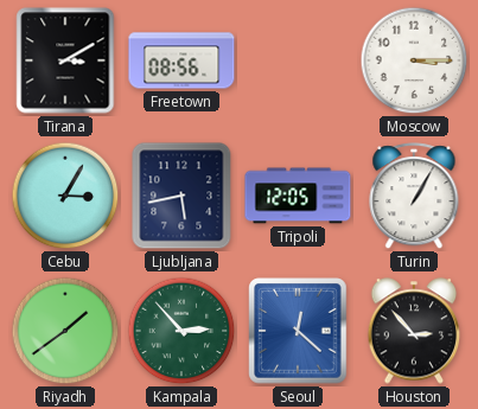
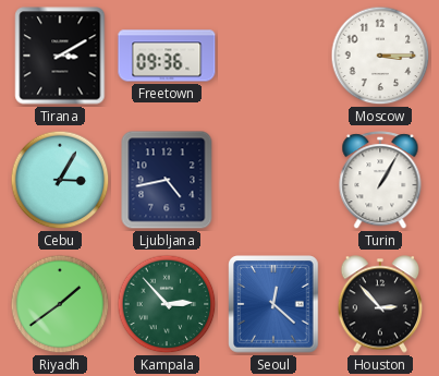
Freetown: 08:56 -> 09:36 (167, 56)
Ljubljana: 5:43 -> 4:43 (167, 180)
Tripoli: 12:05 -> none (298, 196)
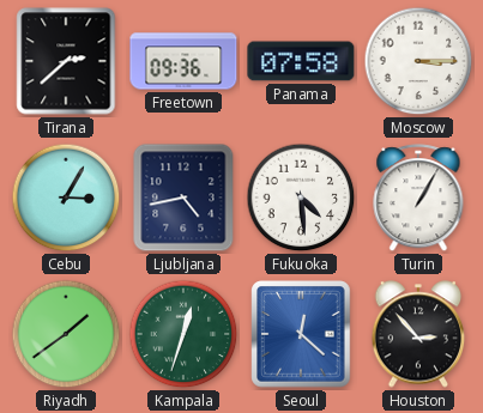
Tirana: 3:10 -> 2:38 (66, 61)
Panama: none -> 07:58 (301, 61)
Fukuoka: none -> 4:29 (301, 198)
Kampala: 2:53 -> 12:33 (183, 334)
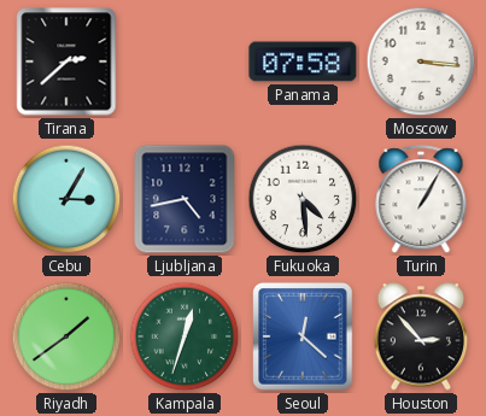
Freetown: 09:36 -> none (183, 61)
Moscow: 3:15 -> 3:16 (421, 61)
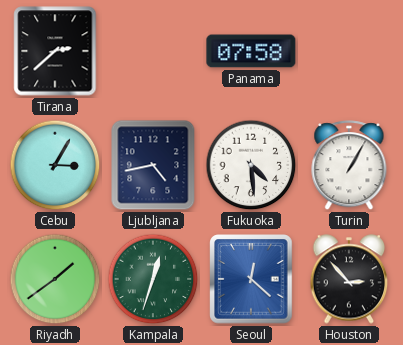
Moscow: 3:16 -> none (421, 61)
